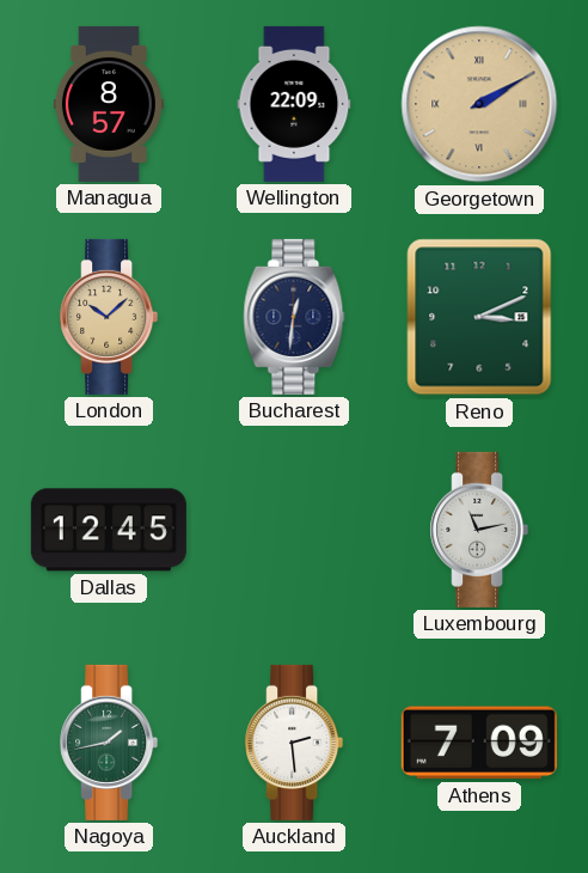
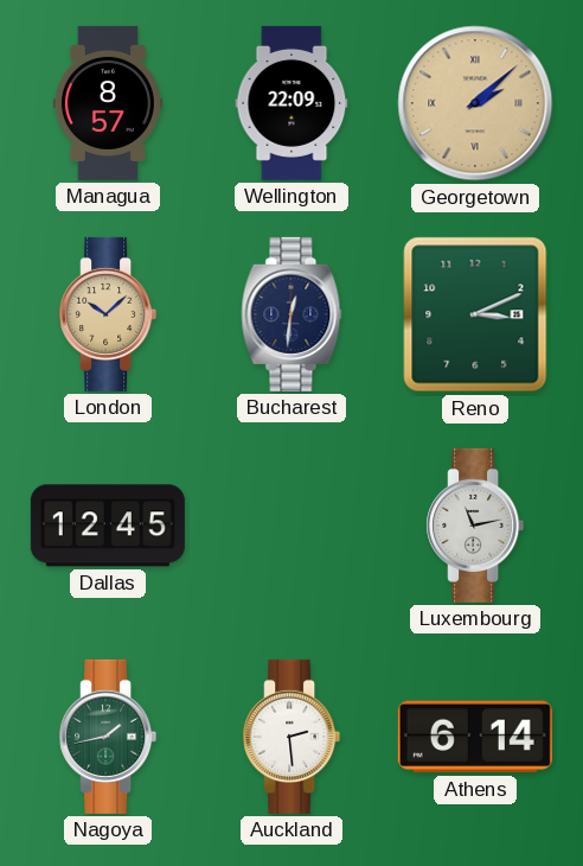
Georgetown: 2:10 -> 2:08 (475, 103)
Athens: 7:09 -> 6:14 (475, 737)
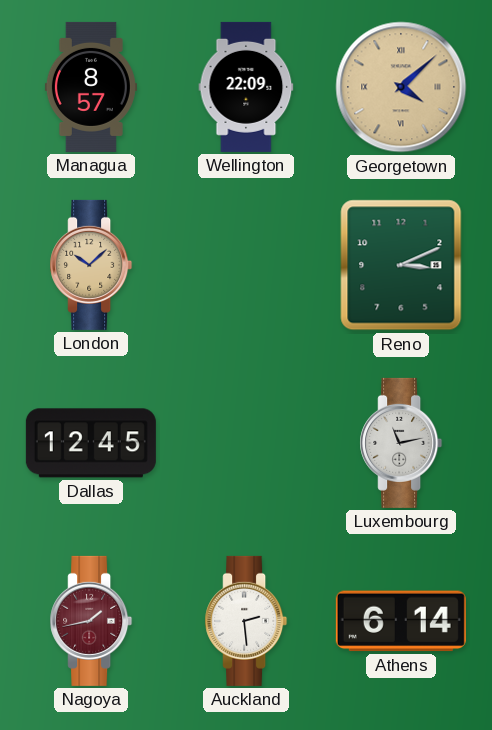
Georgetown: 2:08 -> 4:08 (401, 87)
Bucharest: 12:31 -> none (291, 314)
Nagoya dial: green -> burgundy (91, 621)
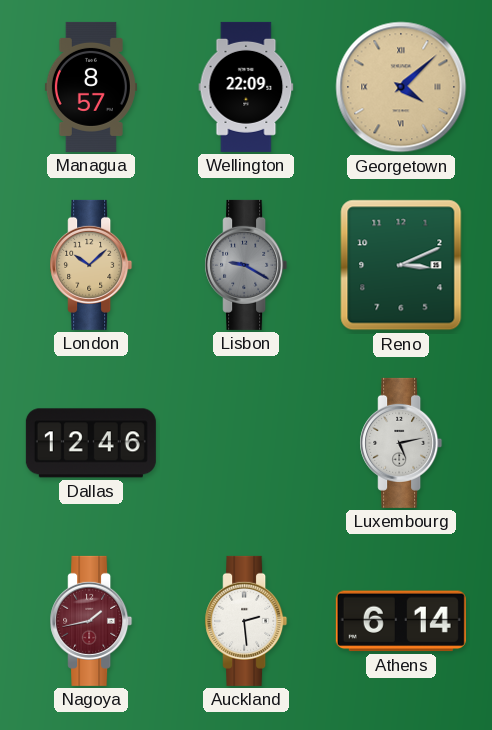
Lisbon: none -> 9:20 (246, 265)
Dallas: 12:45 -> 12:46 (91, 443)
Luxembourg: 11:13 -> 5:13 (401, 443)
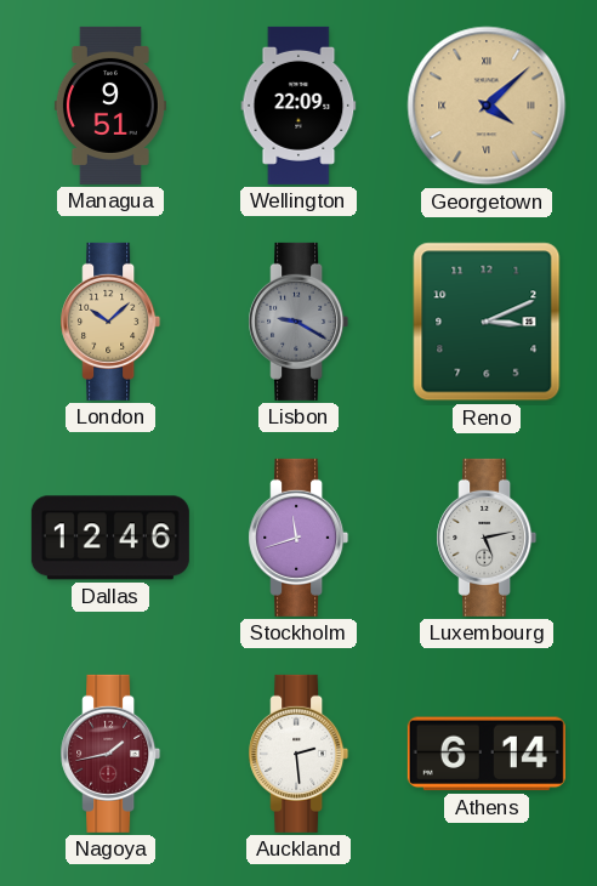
Managua: 8:57 -> 9:51 (110, 106)
Stockholm: none -> 11:42 (298, 538)
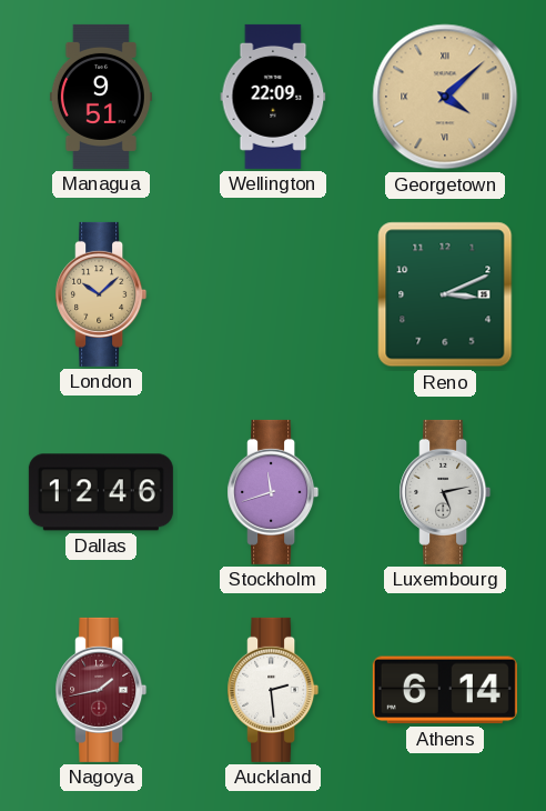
Lisbon: 9:20 -> none (298, 322)
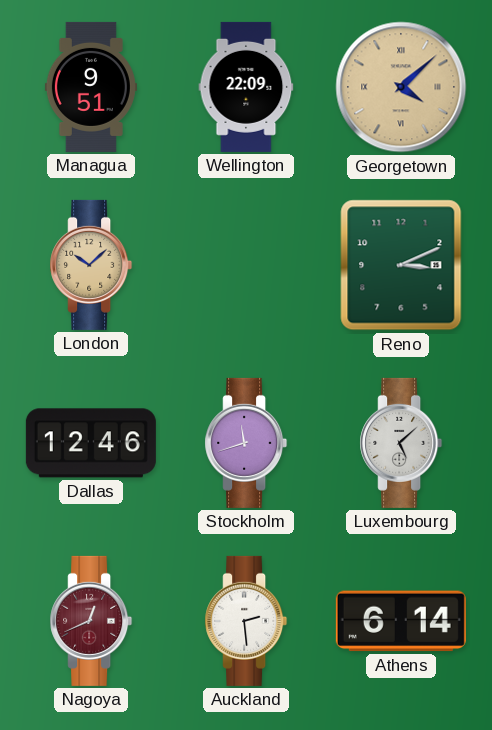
Luxembourg: 5:13 -> 5:08 (401, 443)
Nagoya: 1:43 -> 12:41 (91, 621)
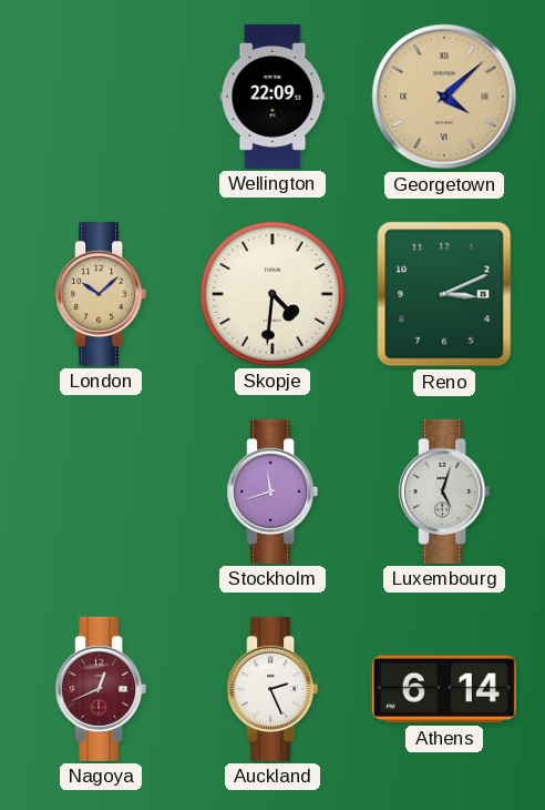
Managua: 9:51 -> none (91, 87)
Skopje: none -> 4:31 (272, 294)
Dallas: 12:46 -> none (91, 443)
Luxembourg: 5:08 -> 5:03 (444, 492)
Auckland: 2:29 -> 2:26 (272, 689)
